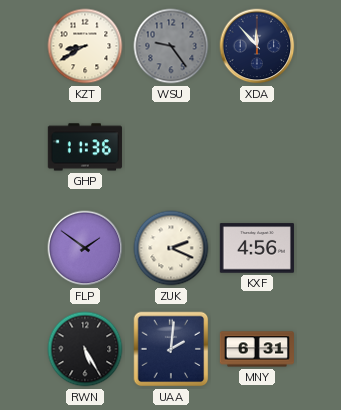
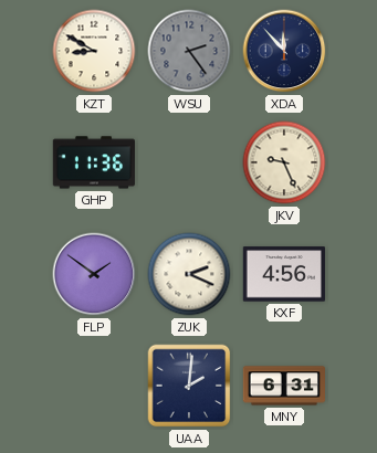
KZT: 8:40 -> 8:50 (94, 51)
WSU: 9:24 -> 2:24 (189, 51)
JKV: none -> 9:26 (284, 162)
RWN: 5:25 -> none (85, 349)
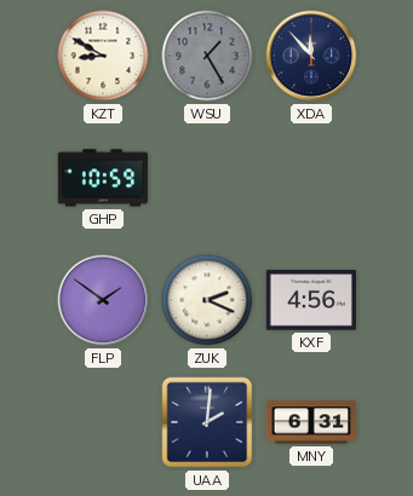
WSU: 2:24 -> 1:25 (207, 56)
GHP: 11:36 -> 10:59 (103, 178)
JKV: 9:26 -> none (284, 162)
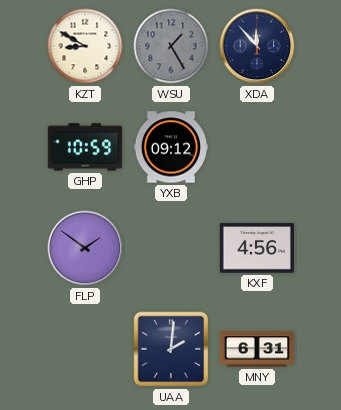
YXB: none -> 09:12 (170, 147)
ZUK: 2:19 -> none (207, 300)
